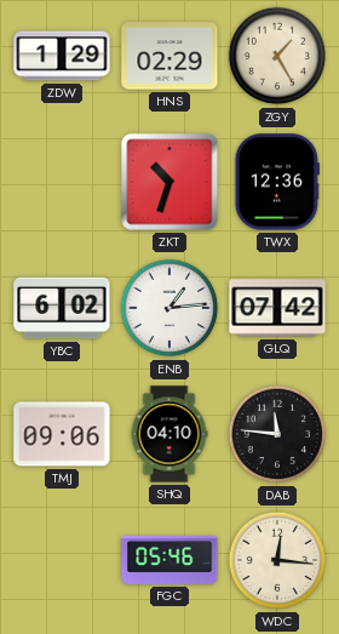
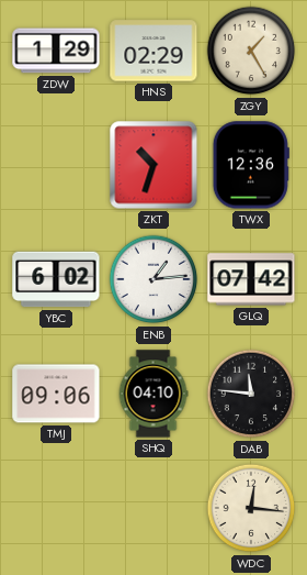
FGC: 05:46 -> none (169, 561)
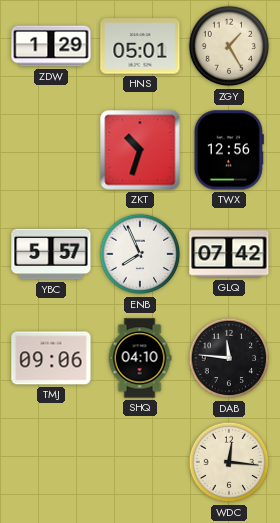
HNS: 02:29 -> 05:01 (140, 46)
TWX: 12:36 -> 12:56 (229, 150)
YBC: 6:02 -> 5:57 (51, 254)
ENB: 1:14 -> 7:56 (140, 254)
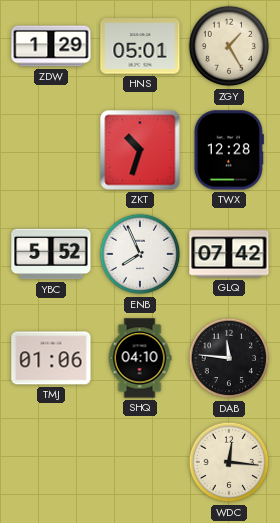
TWX: 12:56 -> 12:28 (229, 150)
YBC: 5:57 -> 5:52 (51, 254)
TMJ: 09:06 -> 01:06 (51, 358)
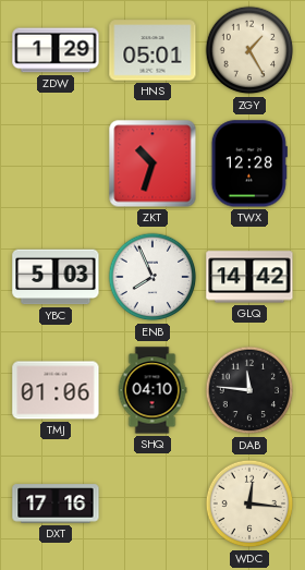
YBC: 5:52 -> 5:03 (56, 277)
GLQ: 07:42 -> 14:42 (249, 277)
DXT: none -> 17:16 (56, 504)
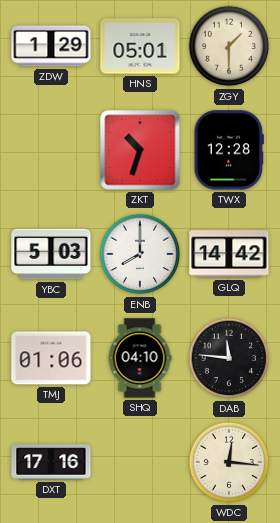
ZGY: 1:25 -> 1:30 (229, 46)
ENB: 7:56 -> 8:00 (140, 254)
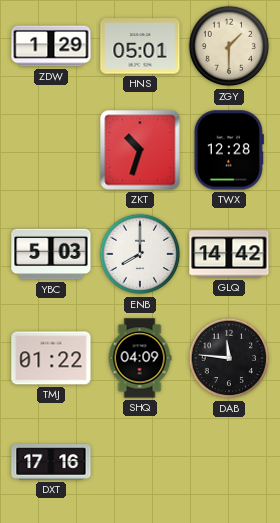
TMJ: 01:06 -> 01:22 (51, 358)
SHQ: 04:10 -> 04:09 (140, 358)
WDC: 12:16 -> none (229, 462)
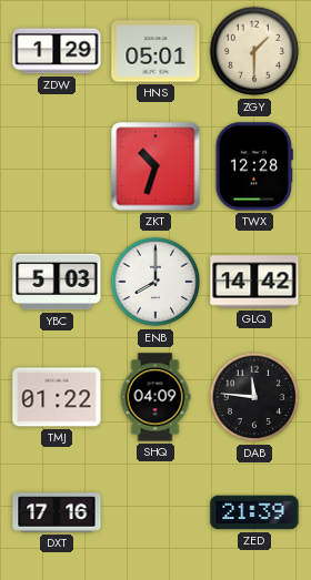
ZED: none -> 21:39 (254, 512)
